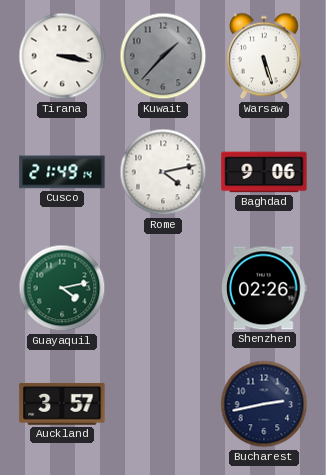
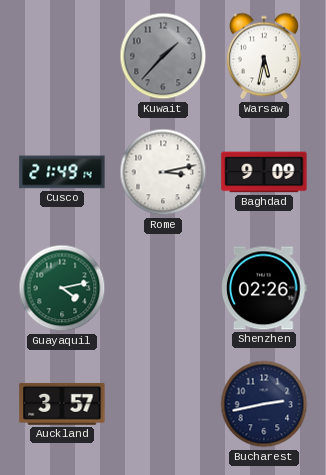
Tirana: 3:17 -> none (62, 56)
Warsaw: 5:27 -> 5:32 (264, 56)
Rome: 4:13 -> 3:13 (163, 172)
Baghdad: 9:06 -> 9:09 (264, 172)
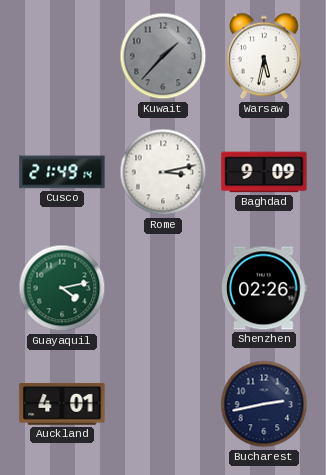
Auckland: 3:57 -> 4:01 (62, 404)
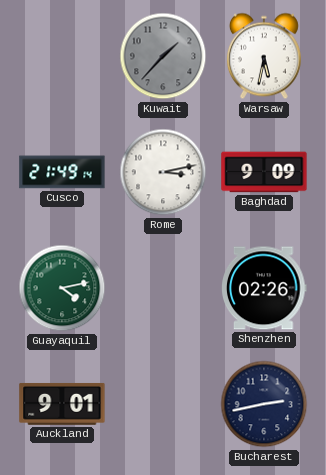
Auckland: 4:01 -> 9:01 (62, 404)
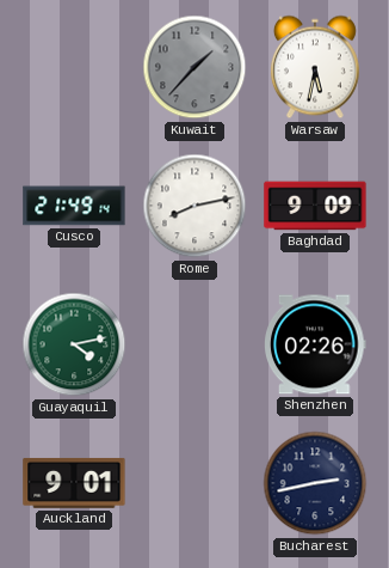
Rome: 3:13 -> 8:13 (194, 206)
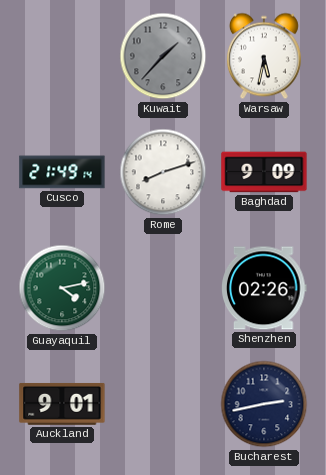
Rome: 8:13 -> 8:12 (163, 172)
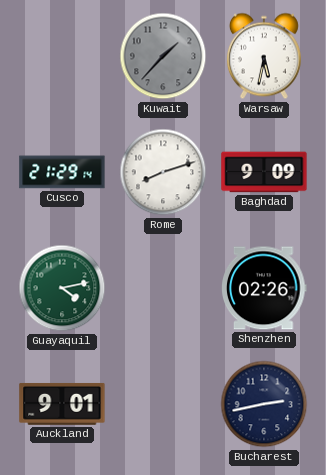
Cusco: 21:49 -> 21:29 (62, 172)
